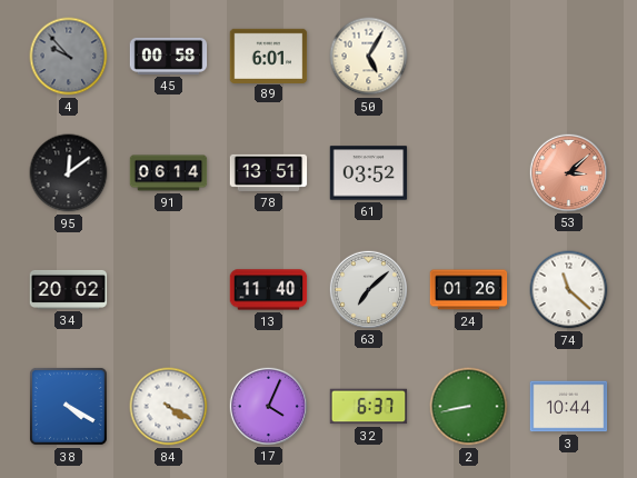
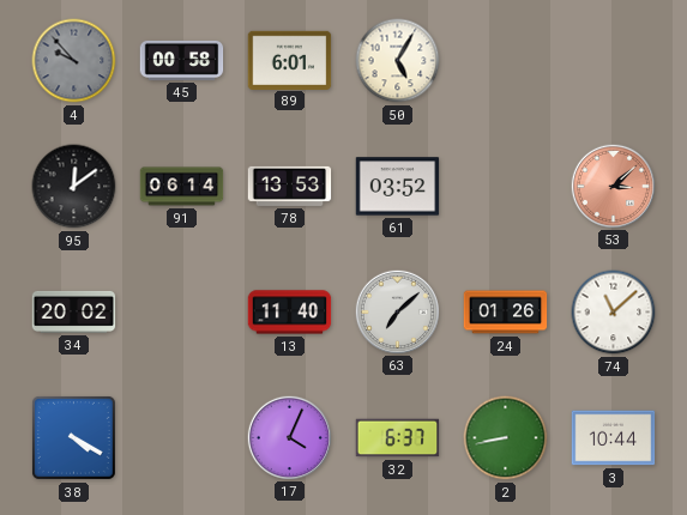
78: 13:51 -> 13:53 (290, 186)
74: 11:22 -> 11:08 (614, 313)
84: 4:20 -> none (169, 407)
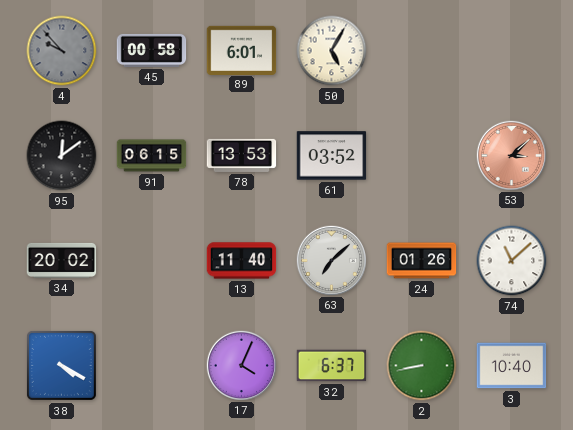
91: 06:14 -> 06:15 (152, 156)
3: 10:44 -> 10:40 (512, 366)
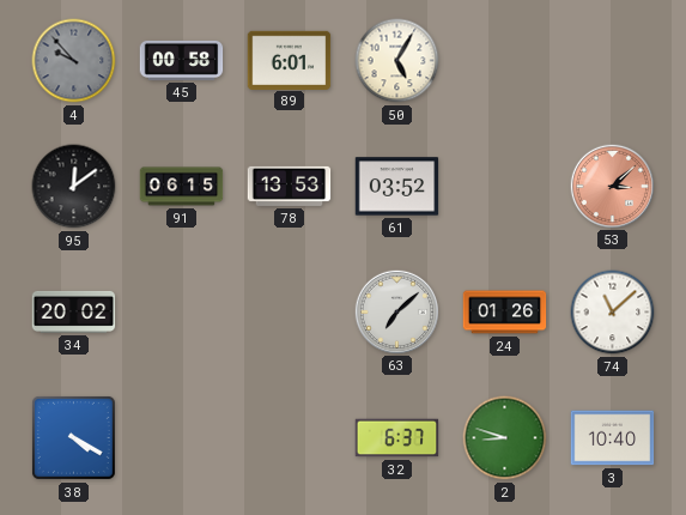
13: 11:40 -> none (242, 261)
17: 4:04 -> none (241, 365)
2: 8:43 -> 8:48 (505, 438)
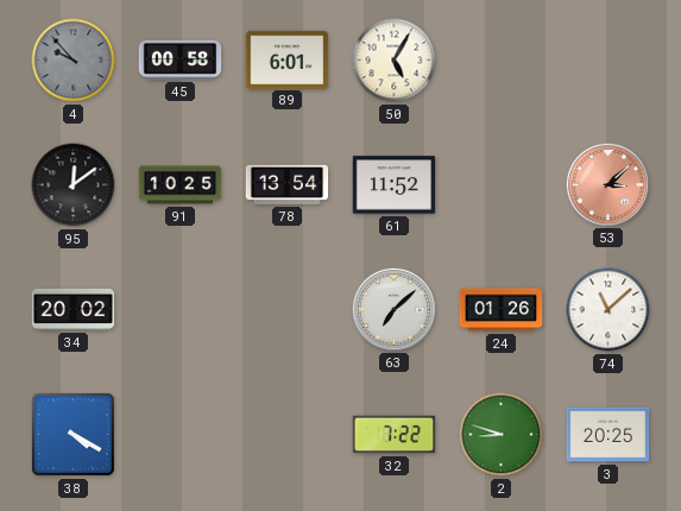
91: 06:15 -> 10:25 (181, 185)
78: 13:53 -> 13:54 (288, 184)
61: 03:52 -> 11:52 (395, 185)
32: 6:37 -> 7:22 (395, 435)
3: 10:40 -> 20:25 (609, 435)
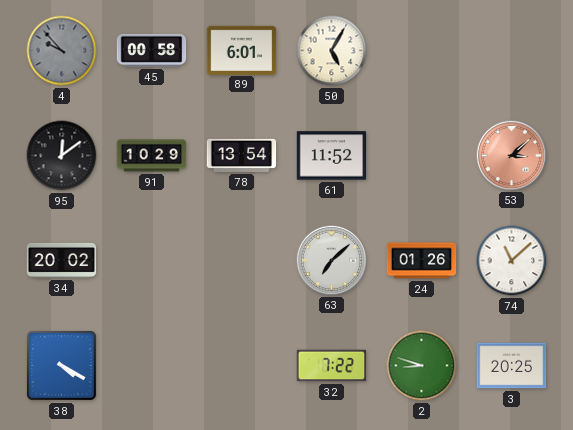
91: 10:25 -> 10:29 (152, 156)
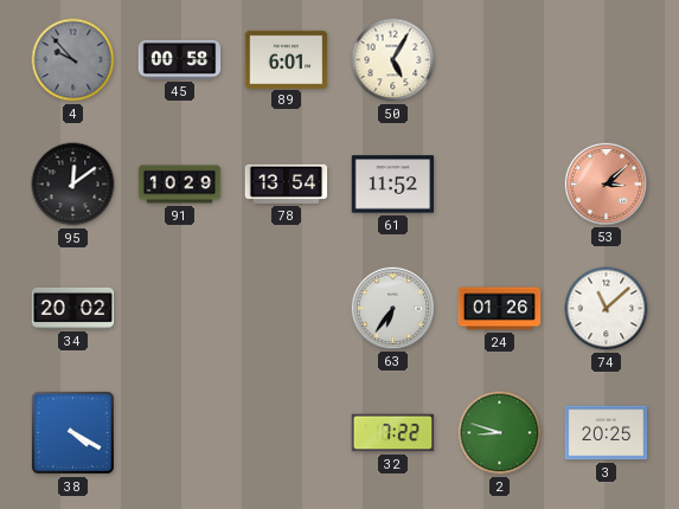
63: 7:08 -> 6:36 (392, 308)
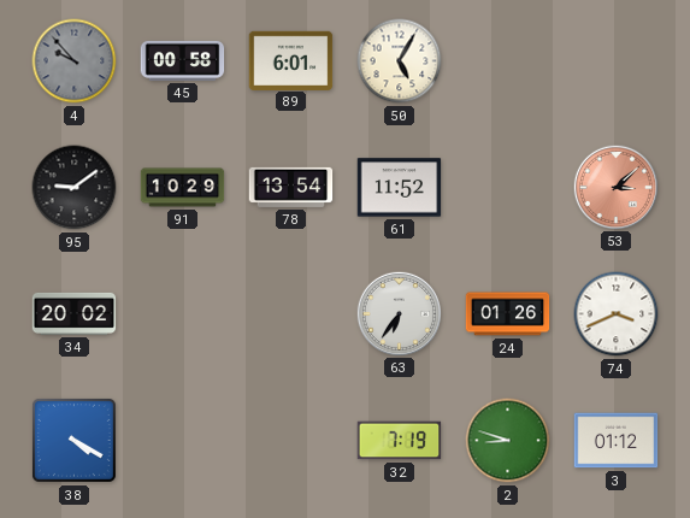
95: 12:09 -> 9:09 (75, 188)
74: 11:08 -> 3:41 (617, 314)
32: 7:22 -> 7:19 (400, 441)
3: 20:25 -> 01:12 (617, 441)
